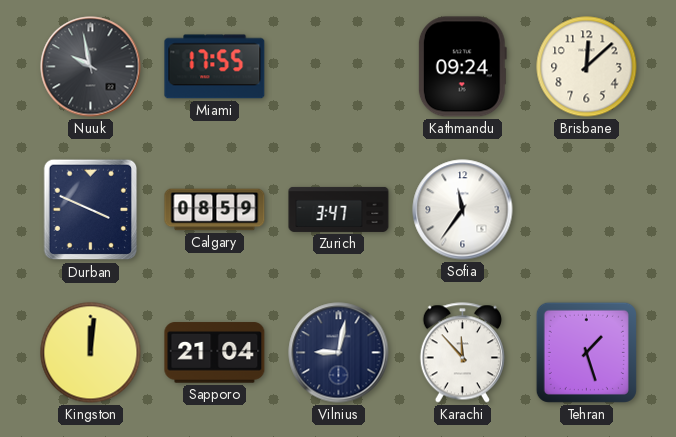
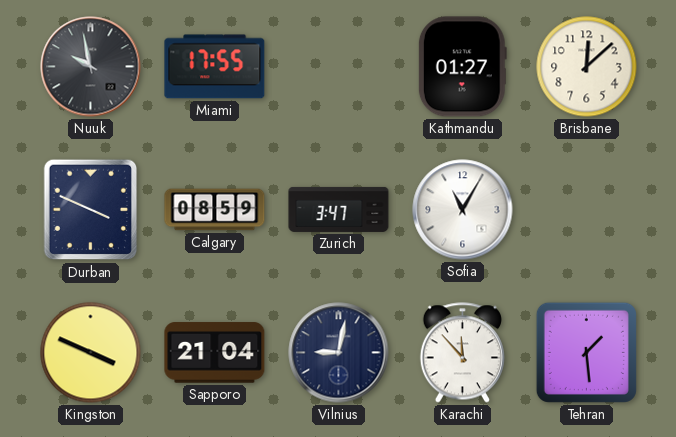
Kathmandu: 09:24 -> 01:27 (462, 67)
Sofia: 11:36 -> 11:05 (463, 210)
Kingston: 12:01 -> 3:49 (91, 353)
Tehran: 1:27 -> 1:29 (586, 352)
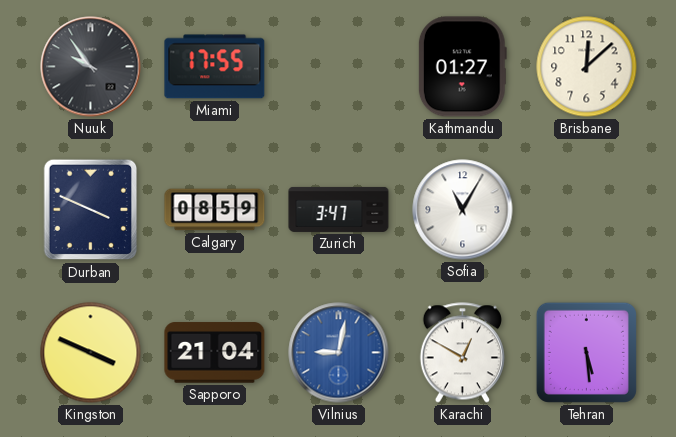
Nuuk: 9:58 -> 9:54 (91, 67)
Vilnius dial: navy -> blue (339, 353)
Karachi: 11:53 -> 12:50 (462, 353)
Tehran: 1:29 -> 5:29 (586, 352)
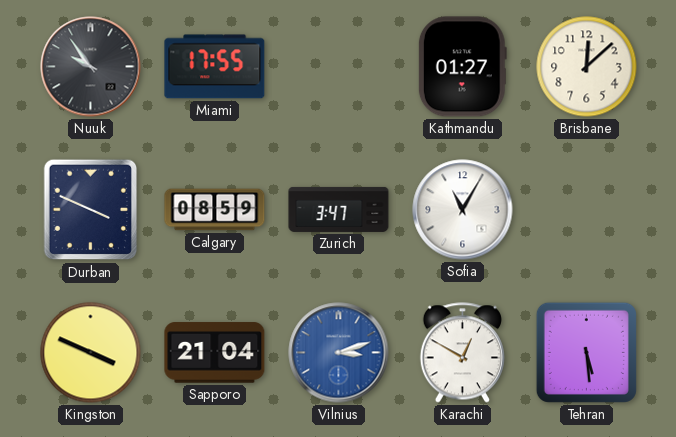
Vilnius: 9:02 -> 3:12 (339, 353)
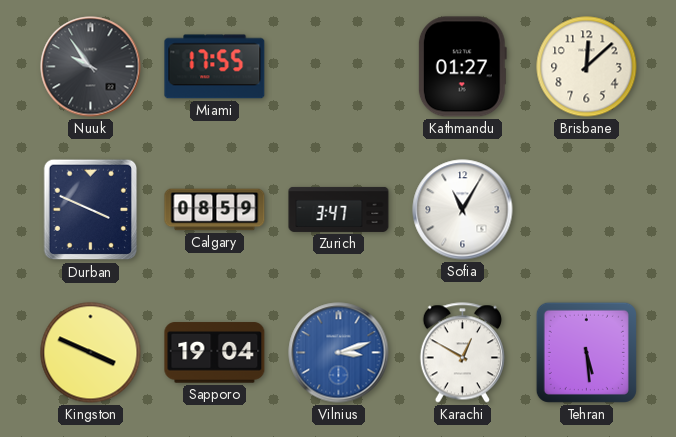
Sapporo: 21:04 -> 19:04 (215, 353)
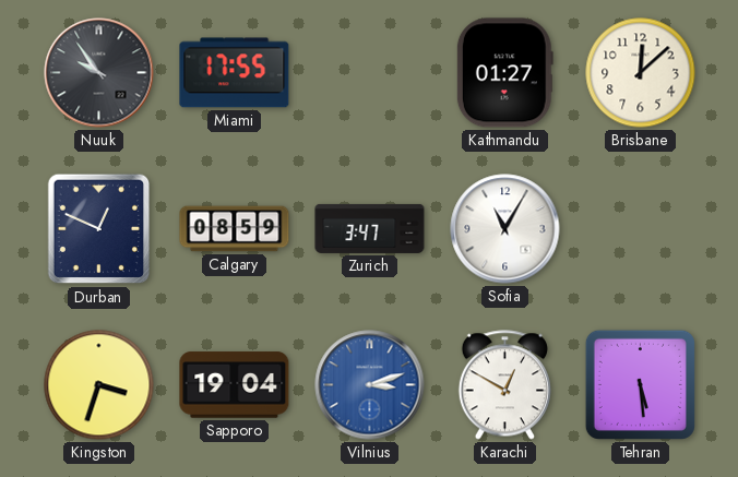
Durban: 3:49 -> 12:49 (99, 229)
Kingston: 3:49 -> 3:33 (99, 385)
